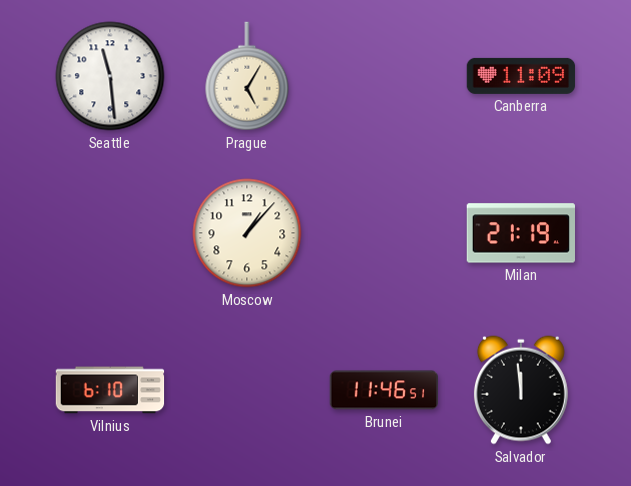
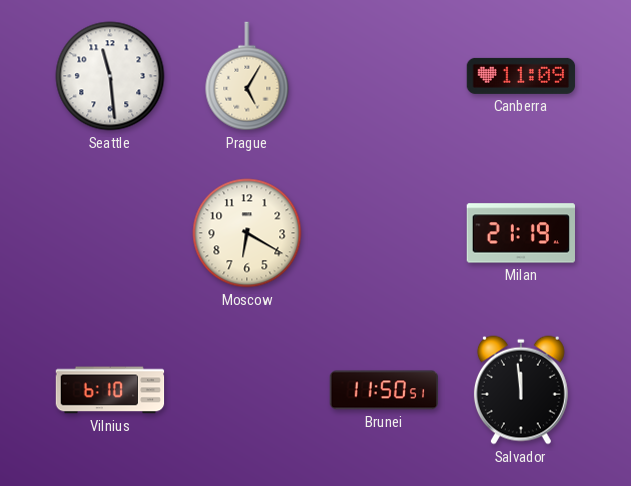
Moscow: 1:07 -> 6:20 (247, 233)
Brunei: 11:46 -> 11:50 (383, 390)
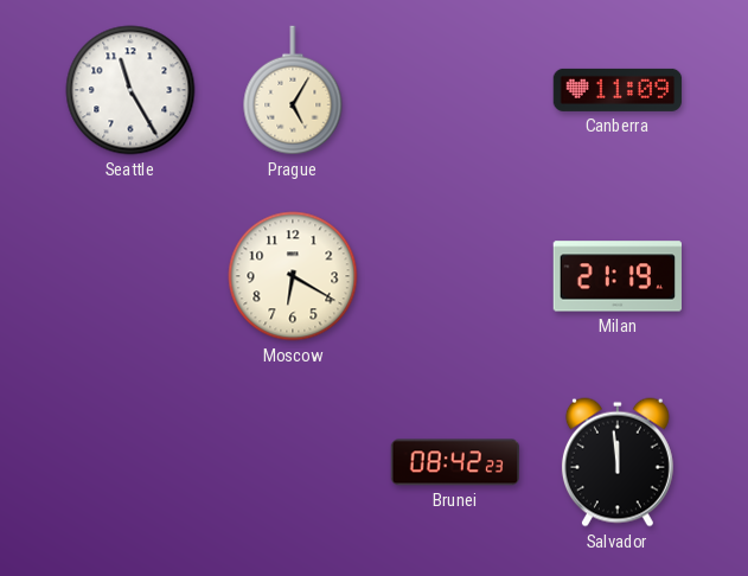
Seattle: 11:29 -> 11:25 (130, 90)
Vilnius: 6:10 -> none (110, 390)
Brunei: 11:50 -> 08:42 (454, 462)
